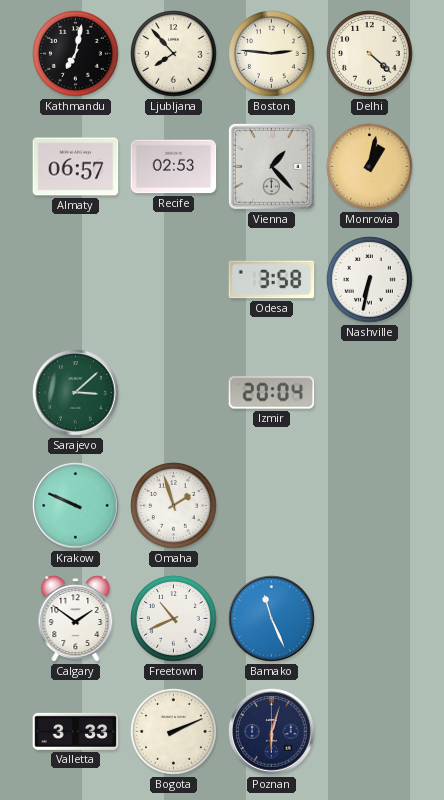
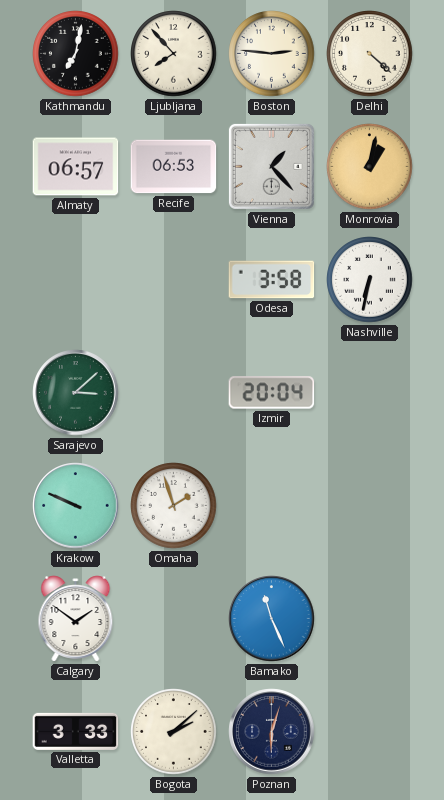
Recife: 02:53 -> 06:53 (174, 167)
Freetown: 10:41 -> none (174, 619)
Bogota: 2:11 -> 2:08 (174, 732)
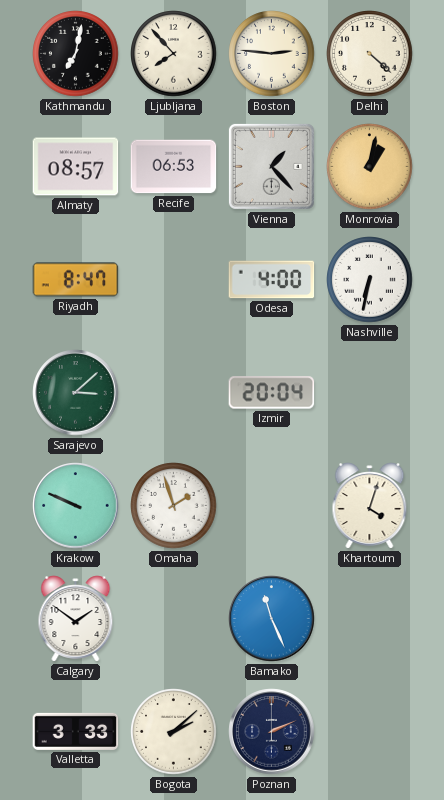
Almaty: 06:57 -> 08:57 (76, 167)
Riyadh: none -> 8:47 (76, 280)
Odesa: 3:58 -> 4:00 (272, 280)
Khartoum: none -> 4:03 (370, 506)
Poznan: 6:03 -> 2:11 (272, 732)
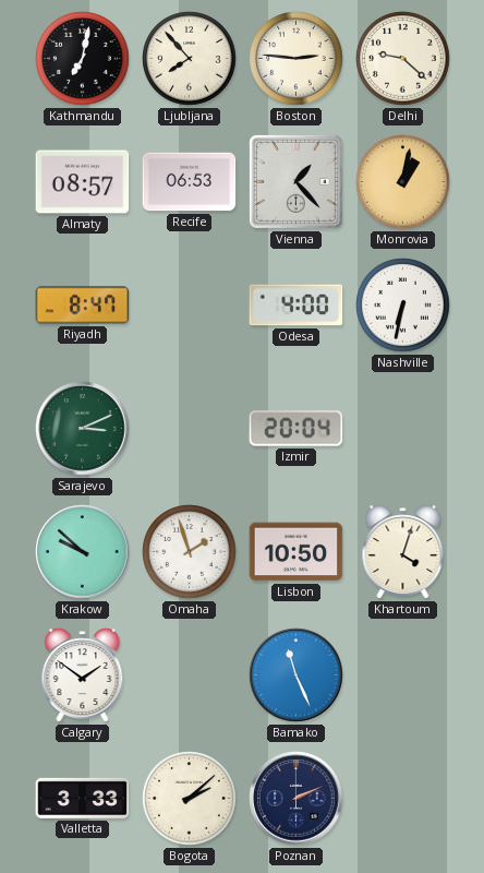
Delhi: 4:22 -> 9:22 (403, 59)
Sarajevo: 3:08 -> 3:11 (83, 429)
Krakow: 9:49 -> 9:52 (83, 552)
Lisbon: none -> 10:50 (297, 552)
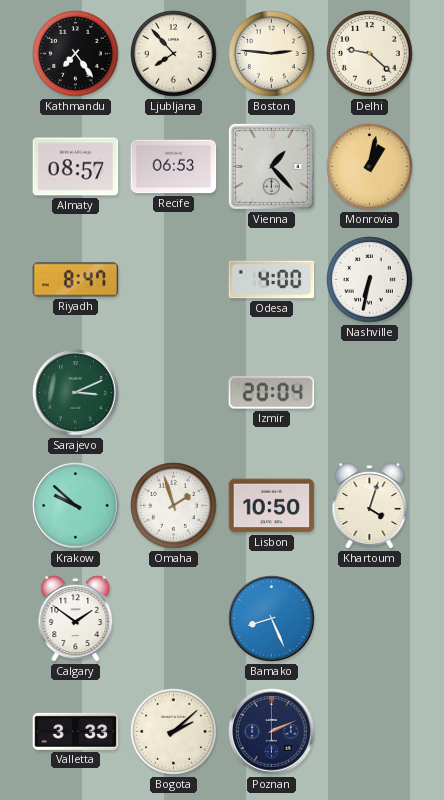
Kathmandu: 7:02 -> 7:24 (76, 54)
Bamako: 11:26 -> 8:26 (272, 619)
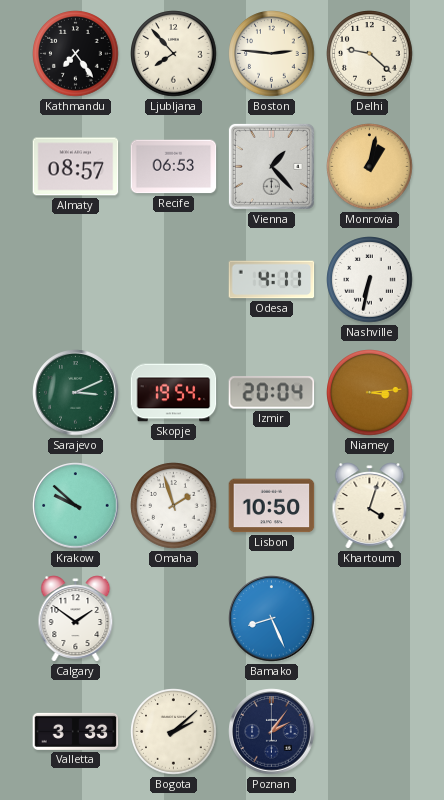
Riyadh: 8:47 -> none (76, 280)
Odesa: 4:00 -> 4:11 (272, 280)
Skopje: none -> 19:54 (174, 393)
Niamey: none -> 3:14 (370, 393)
Poznan: 2:11 -> 2:06 (272, 732)
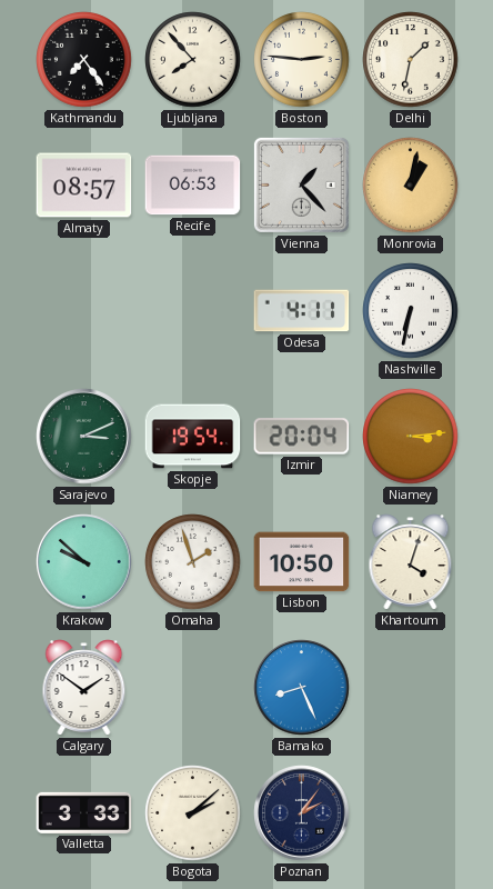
Delhi: 9:22 -> 1:32 (411, 60)
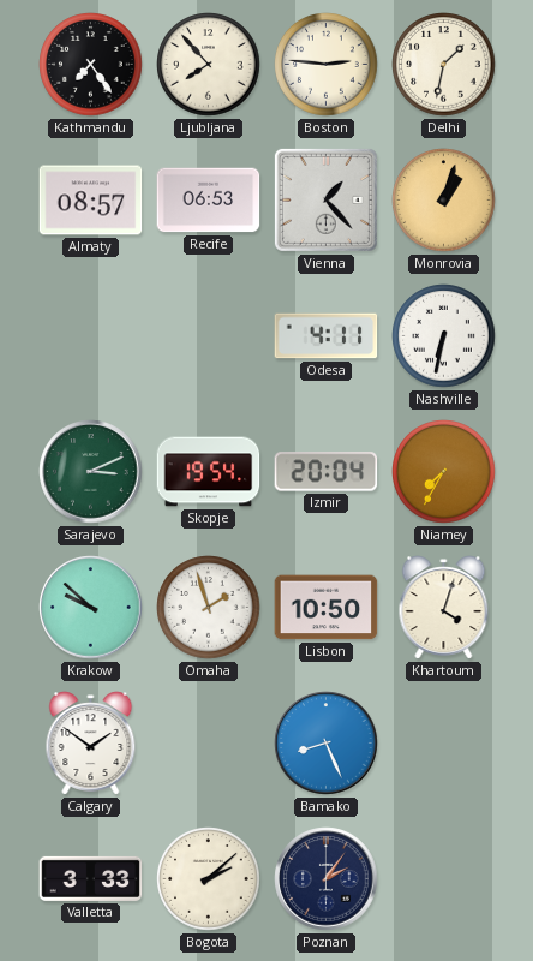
Monrovia: 1:02 -> 1:03 (444, 201)
Niamey: 3:14 -> 7:35 (444, 472)
